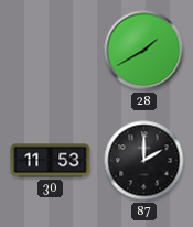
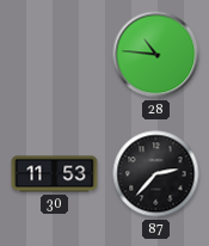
28: 1:40 -> 10:46 (156, 55)
87: 2:00 -> 2:37 (156, 174)
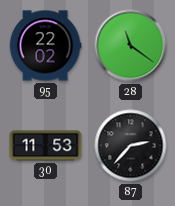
95: none -> 22:02 (45, 46)
28: 10:46 -> 11:21 (131, 46)
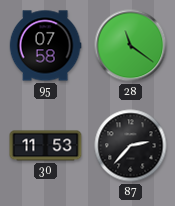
95: 22:02 -> 07:58 (45, 46)
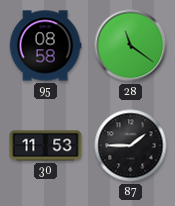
95: 07:58 -> 08:58 (45, 46)
87: 2:37 -> 1:45 (131, 146)
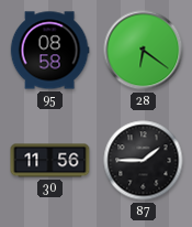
28: 11:21 -> 6:21 (144, 51)
30: 11:53 -> 11:56 (50, 161)
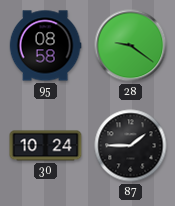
28: 6:21 -> 9:21 (131, 46)
30: 11:56 -> 10:24 (46, 146)
